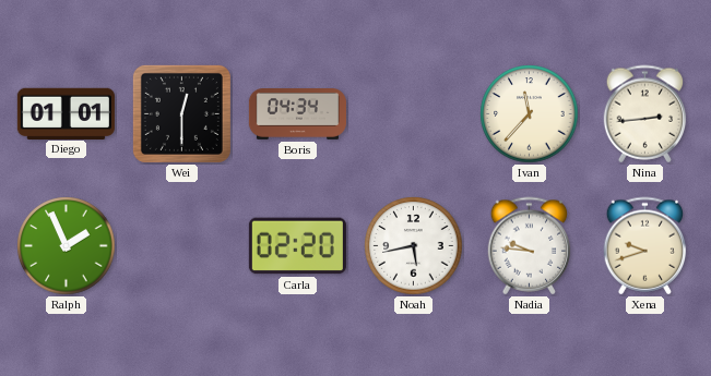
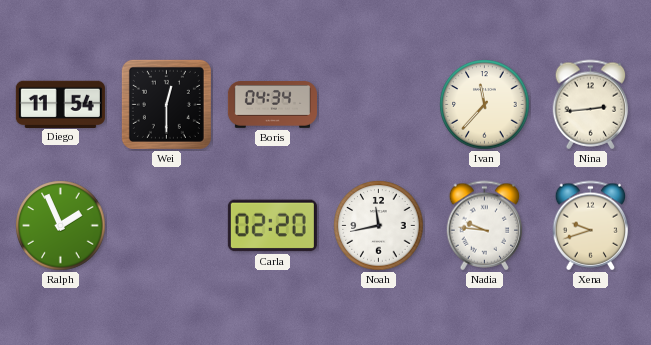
Diego: 01:01 -> 11:54 (60, 104)
Noah: 5:43 -> 11:43 (379, 226)
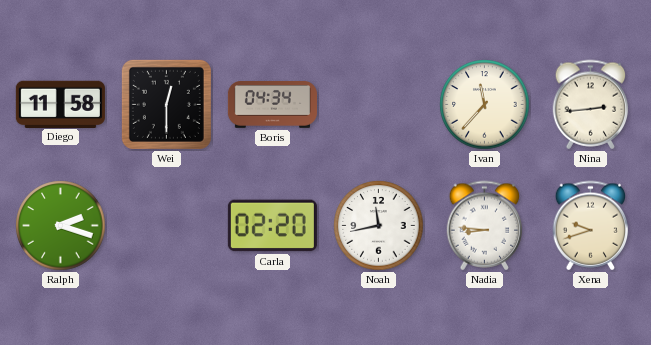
Diego: 11:54 -> 11:58 (60, 104)
Ralph: 1:56 -> 2:18 (61, 226)
Nadia: 9:46 -> 8:46 (485, 226)
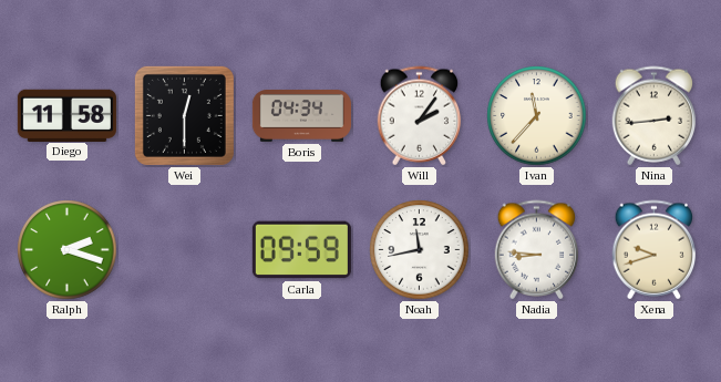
Will: none -> 2:06 (420, 116)
Carla: 02:20 -> 09:59 (301, 250)
